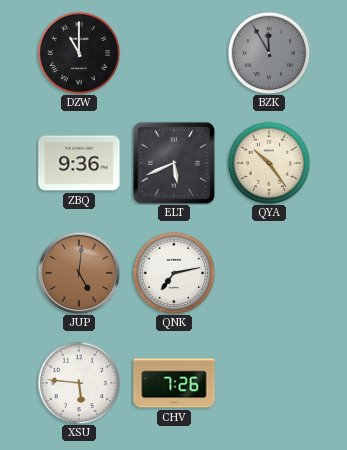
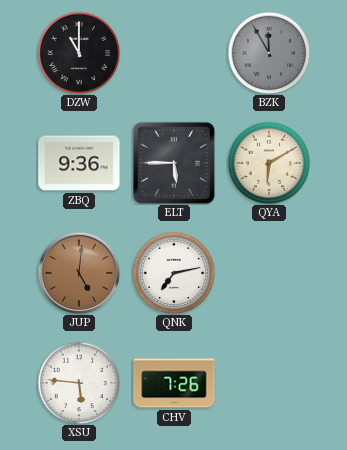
ELT: 5:41 -> 5:45 (174, 163)
QYA: 10:24 -> 6:10 (269, 163)
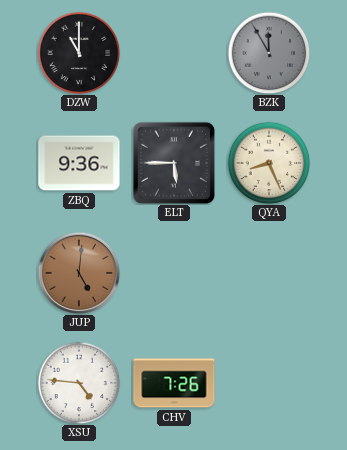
QYA: 6:10 -> 8:26 (269, 163)
QNK: 7:13 -> none (174, 273)
XSU: 5:46 -> 4:46 (79, 383)
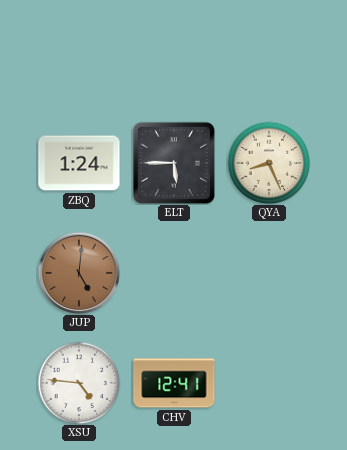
DZW: 11:00 -> none (79, 53)
BZK: 11:55 -> none (269, 53)
ZBQ: 9:36 -> 1:24 (79, 163)
CHV: 7:26 -> 12:41 (174, 383)
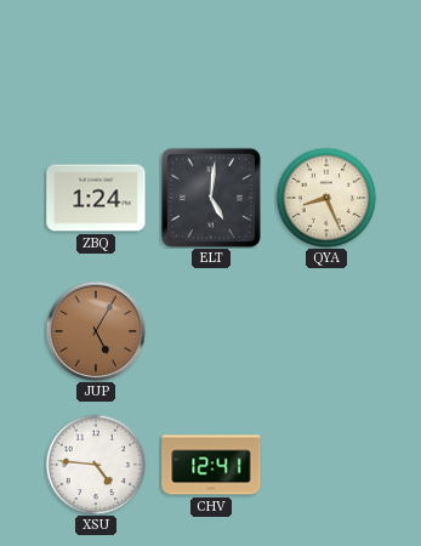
ELT: 5:45 -> 5:01 (211, 198)
JUP: 5:01 -> 5:05 (95, 330)
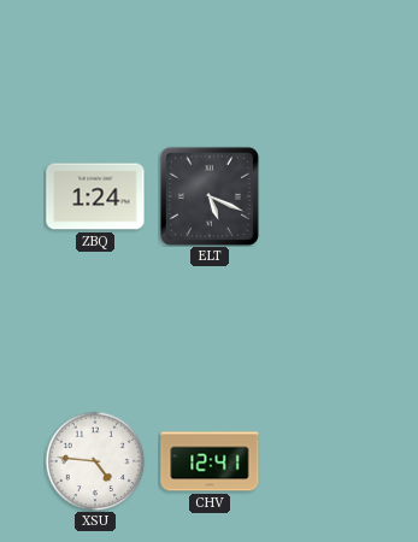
ELT: 5:01 -> 5:19 (210, 196)
QYA: 8:26 -> none (326, 198)
JUP: 5:05 -> none (95, 330)
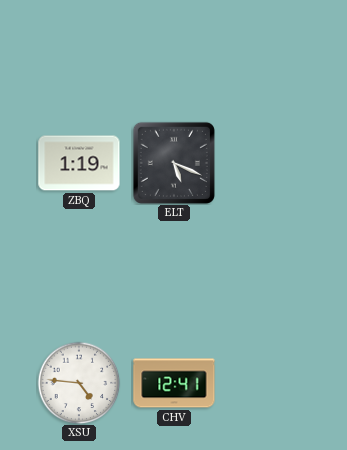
ZBQ: 1:24 -> 1:19 (79, 163)
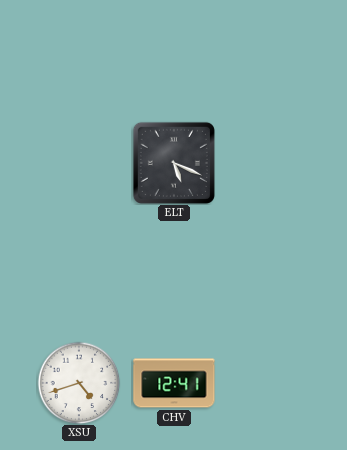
ZBQ: 1:19 -> none (79, 163)
XSU: 4:46 -> 4:42 (79, 383)
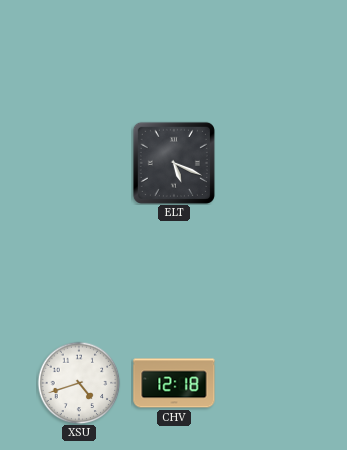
CHV: 12:41 -> 12:18 (174, 383)
